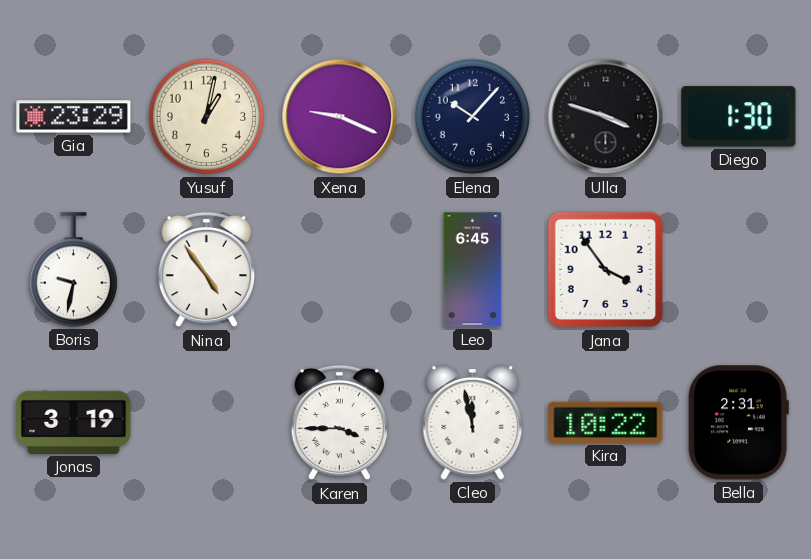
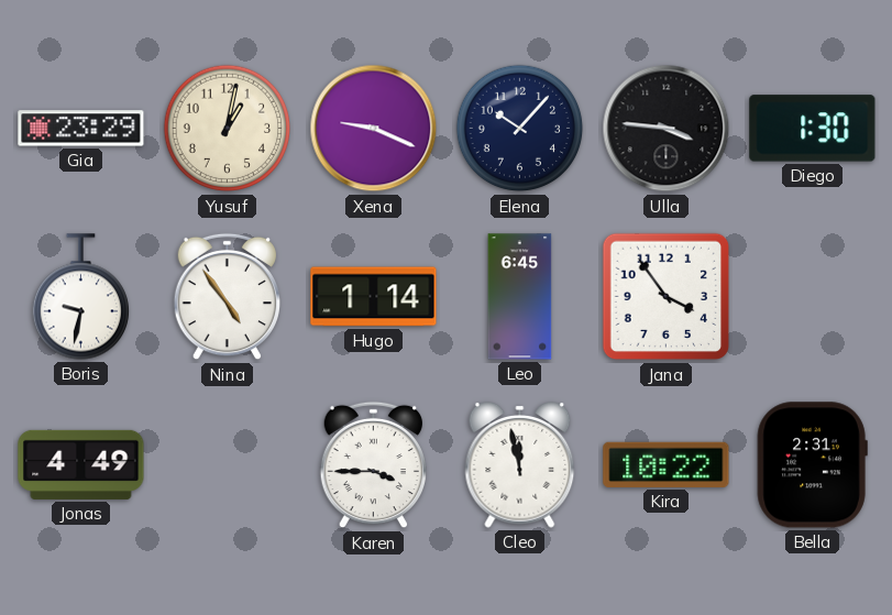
Ulla: 3:48 -> 3:46 (667, 129)
Hugo: none -> 1:14 (374, 297)
Jonas: 3:19 -> 4:49 (81, 464)
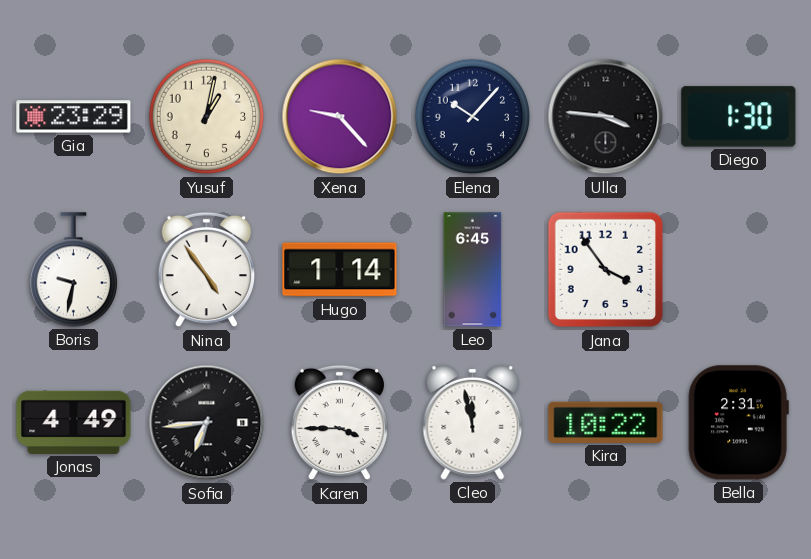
Xena: 9:19 -> 9:23 (340, 117)
Sofia: none -> 6:44 (207, 423)
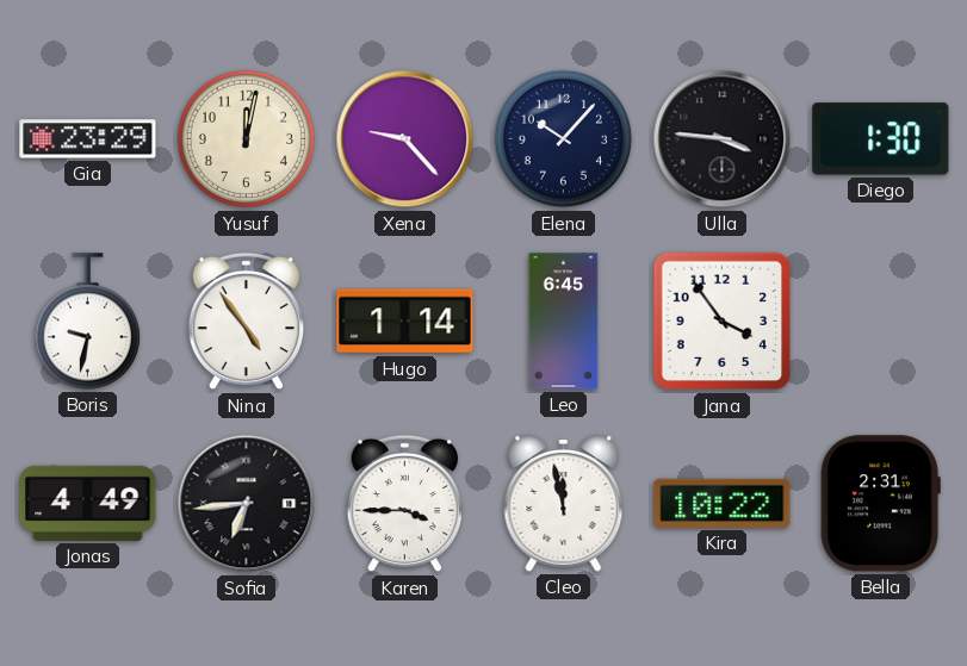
Yusuf: 1:02 -> 12:02 (247, 139)
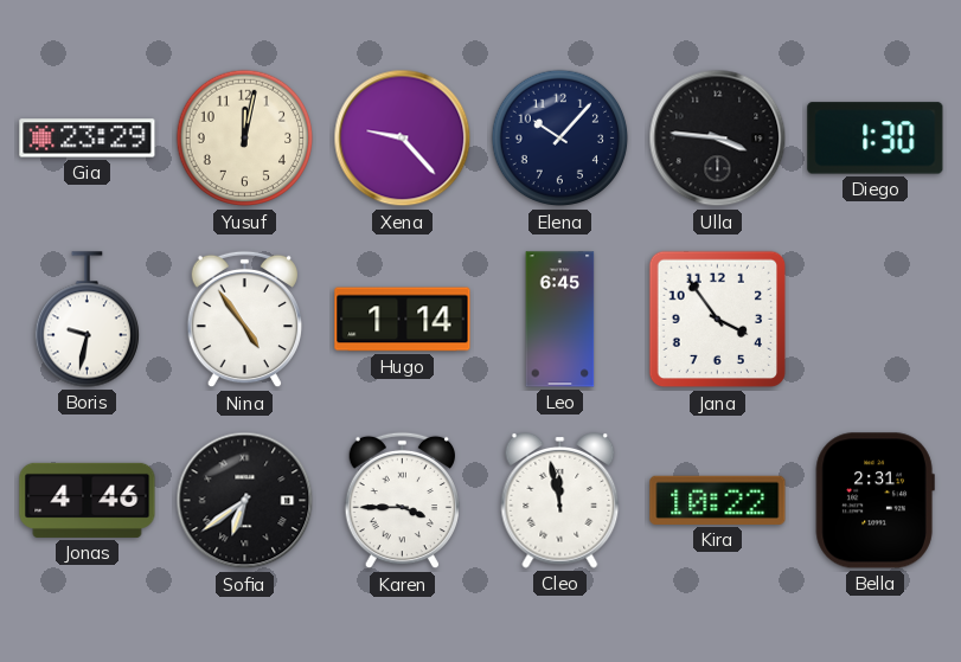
Jonas: 4:49 -> 4:46 (88, 500)
Sofia: 6:44 -> 6:39 (245, 501)
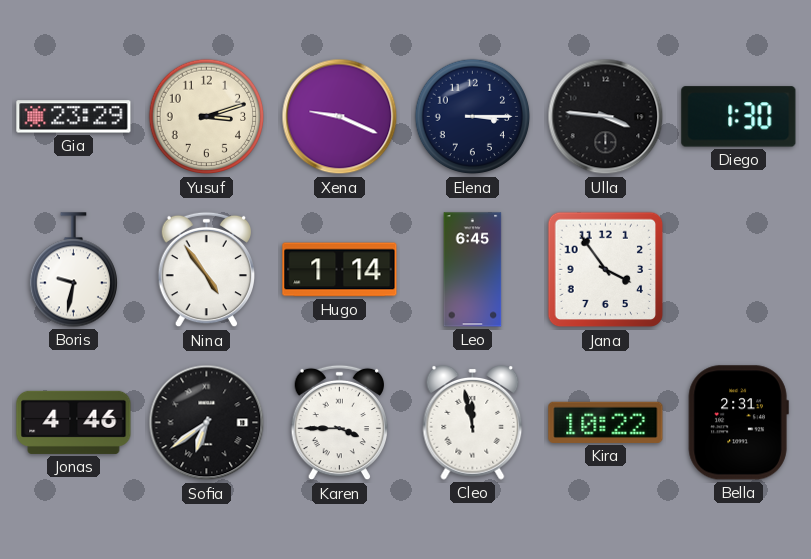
Yusuf: 12:02 -> 3:12 (207, 117)
Xena: 9:23 -> 9:19 (340, 117)
Elena: 10:07 -> 3:15 (473, 117)
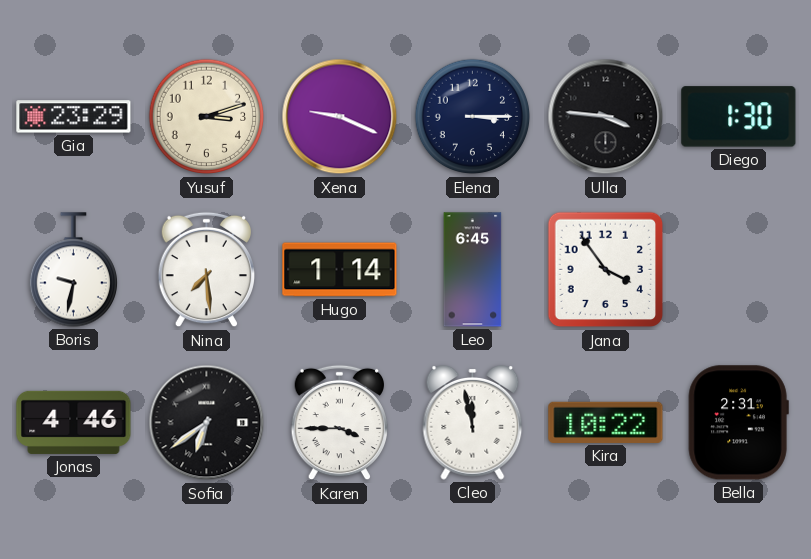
Nina: 4:54 -> 7:29 (206, 270)
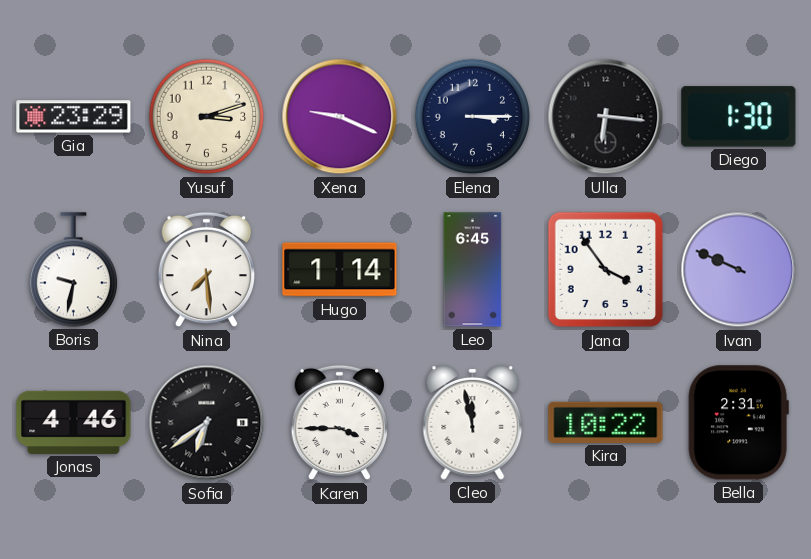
Ulla: 3:46 -> 6:16 (606, 117)
Ivan: none -> 9:49 (739, 270)
